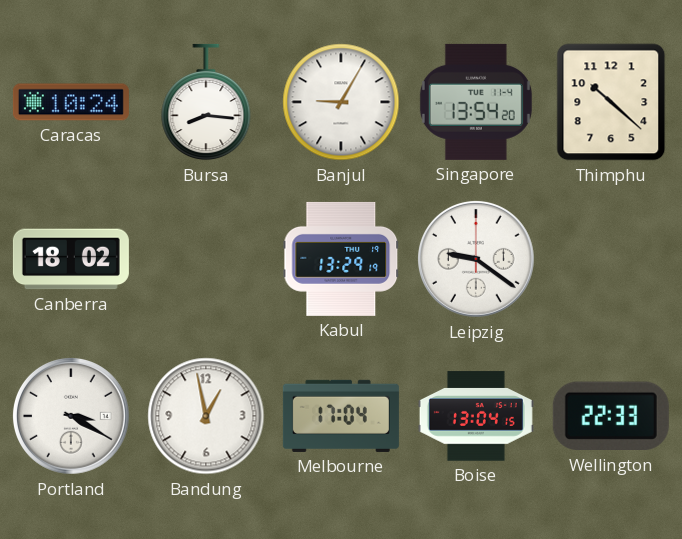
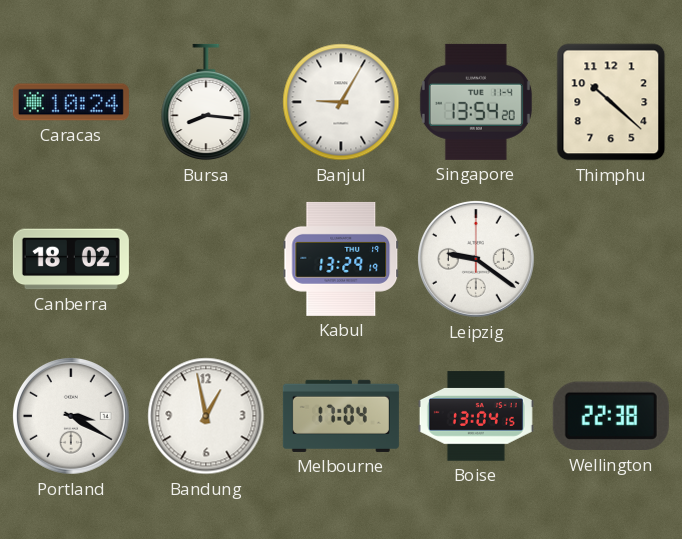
Wellington: 22:33 -> 22:38 (611, 416)
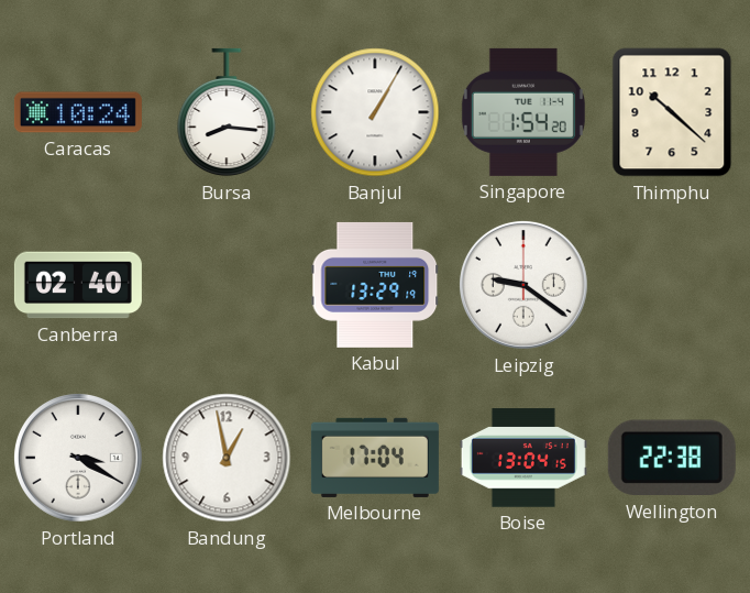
Banjul: 9:05 -> 1:05 (375, 112)
Singapore: 13:54 -> 1:54 (523, 112)
Canberra: 18:02 -> 02:40 (78, 285)
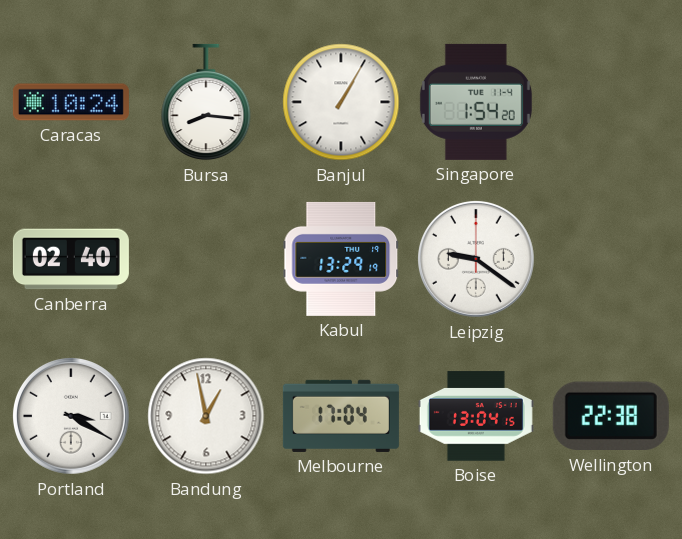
Thimphu: 10:22 -> none (672, 112)
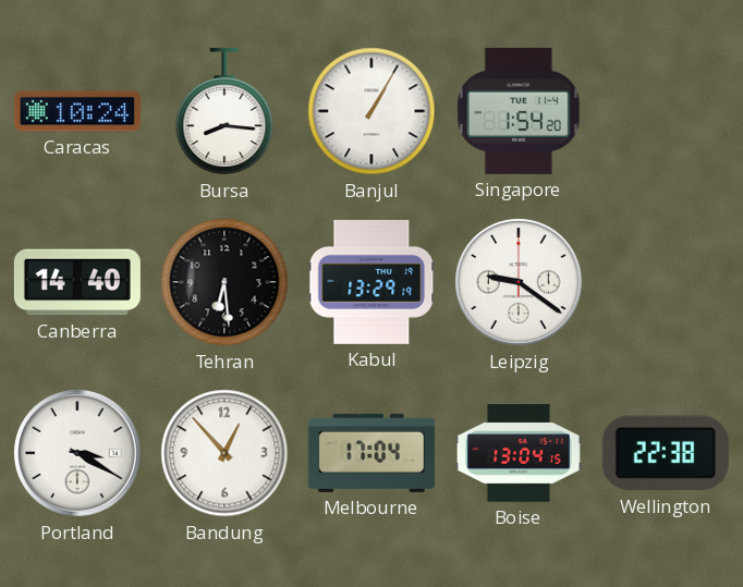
Canberra: 02:40 -> 14:40 (77, 282)
Tehran: none -> 6:29 (224, 282)
Bandung: 12:58 -> 12:53 (224, 453)
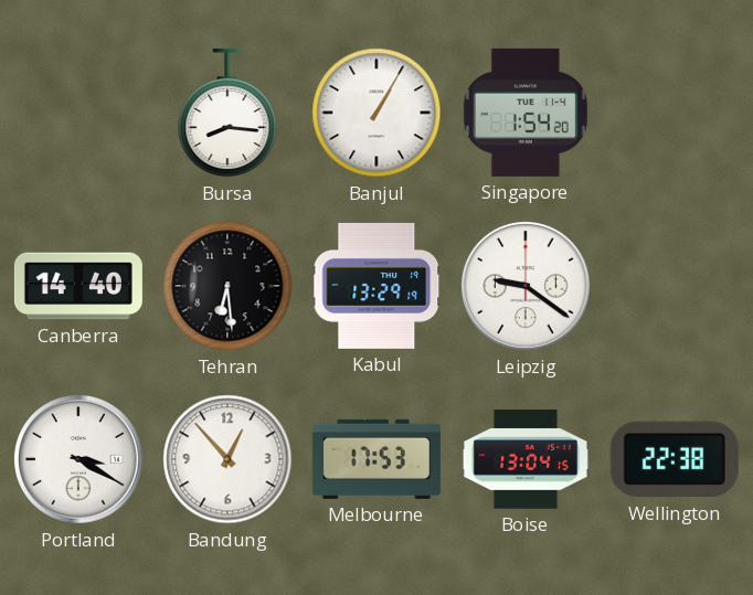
Caracas: 10:24 -> none (77, 111)
Melbourne: 17:04 -> 17:53 (376, 459)
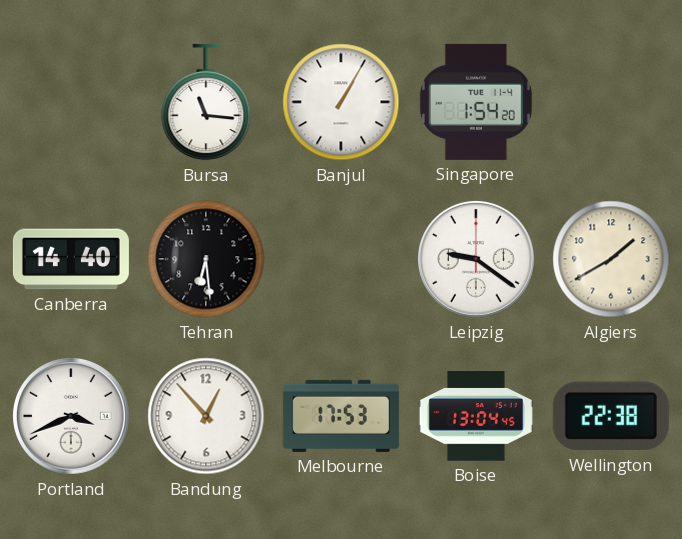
Bursa: 8:16 -> 11:16 (206, 102)
Kabul: 13:29 -> none (376, 286)
Algiers: none -> 1:40 (611, 259)
Portland: 3:20 -> 3:41 (71, 416)
Boise: 13:04:15 -> 13:04:45 (476, 416)
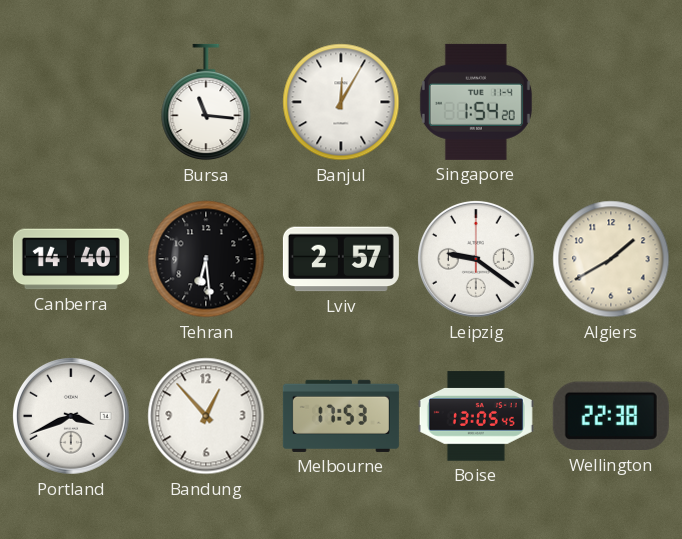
Banjul: 1:05 -> 12:05 (341, 102)
Lviv: none -> 2:57 (341, 259)
Boise: 13:04 -> 13:05 (476, 416)
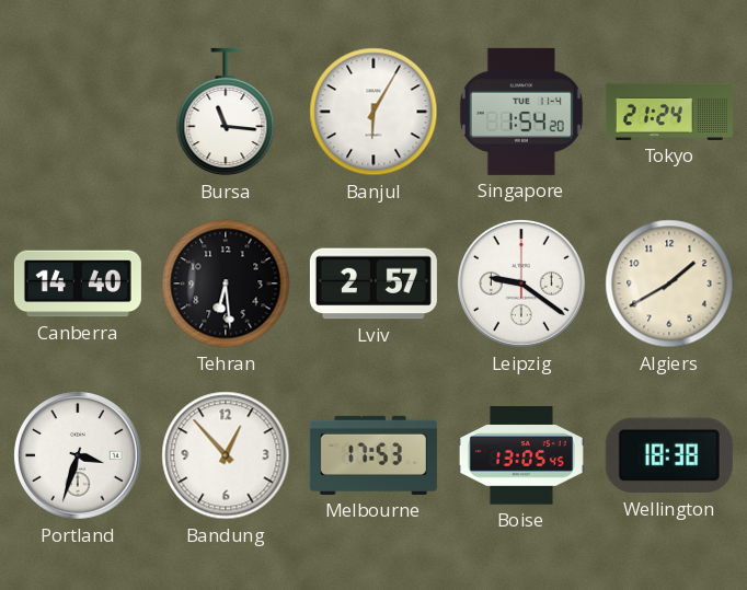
Banjul: 12:05 -> 6:05 (373, 112)
Tokyo: none -> 21:24 (669, 112)
Portland: 3:41 -> 3:33 (78, 455)
Wellington: 22:38 -> 18:38 (669, 455)
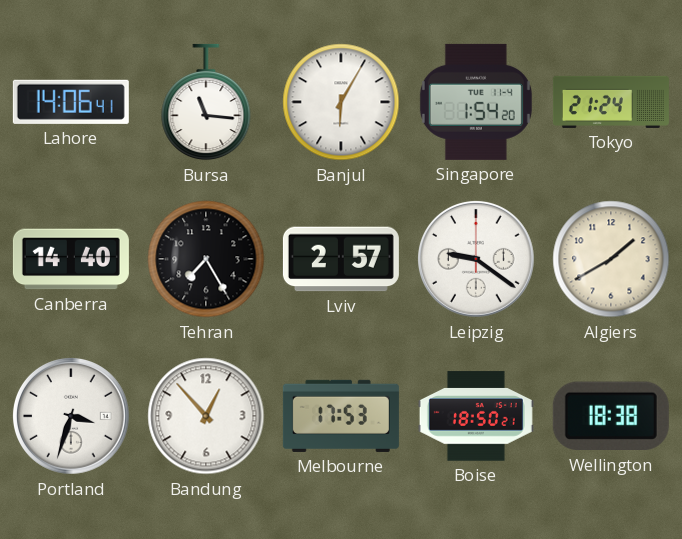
Lahore: none -> 14:06 (71, 102)
Tehran: 6:29 -> 7:25 (206, 259)
Boise: 13:05 -> 18:50 (476, 416)
